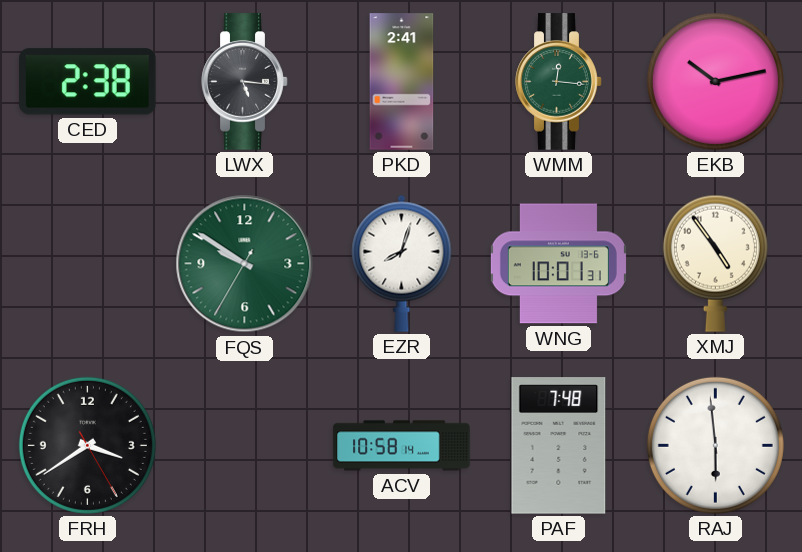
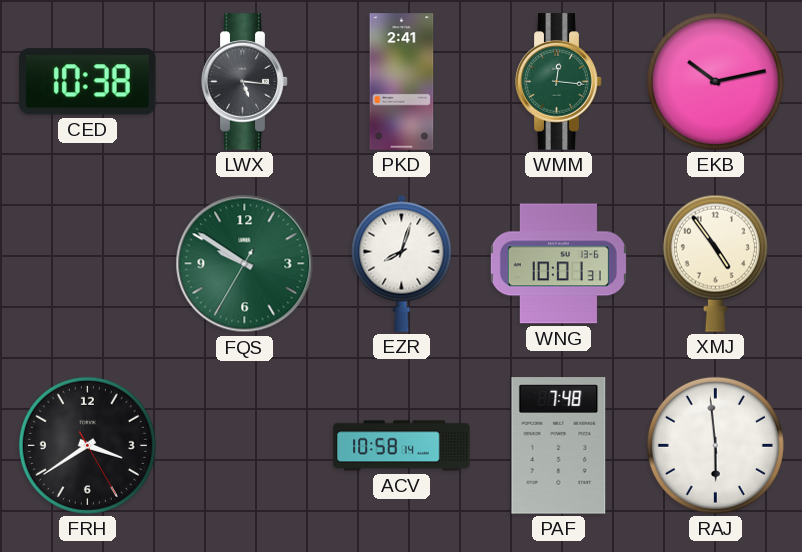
CED: 2:38 -> 10:38 (88, 82)
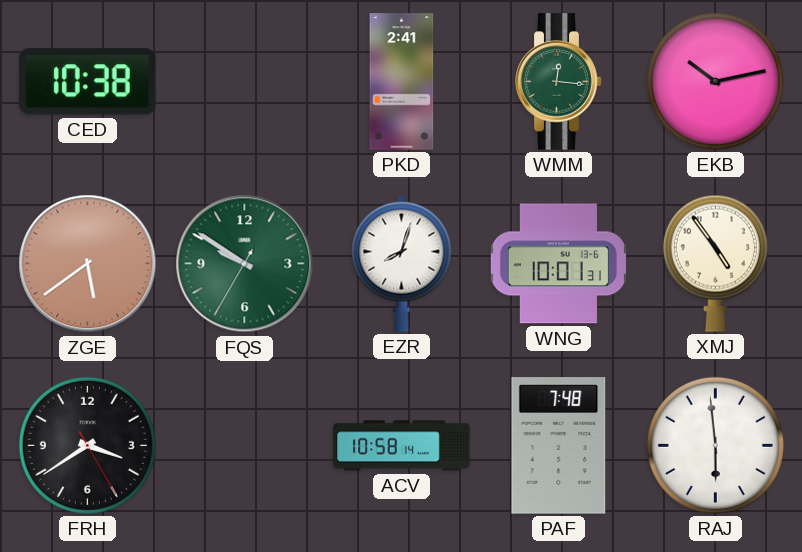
LWX: 5:16 -> none (245, 82)
ZGE: none -> 5:39 (88, 264)
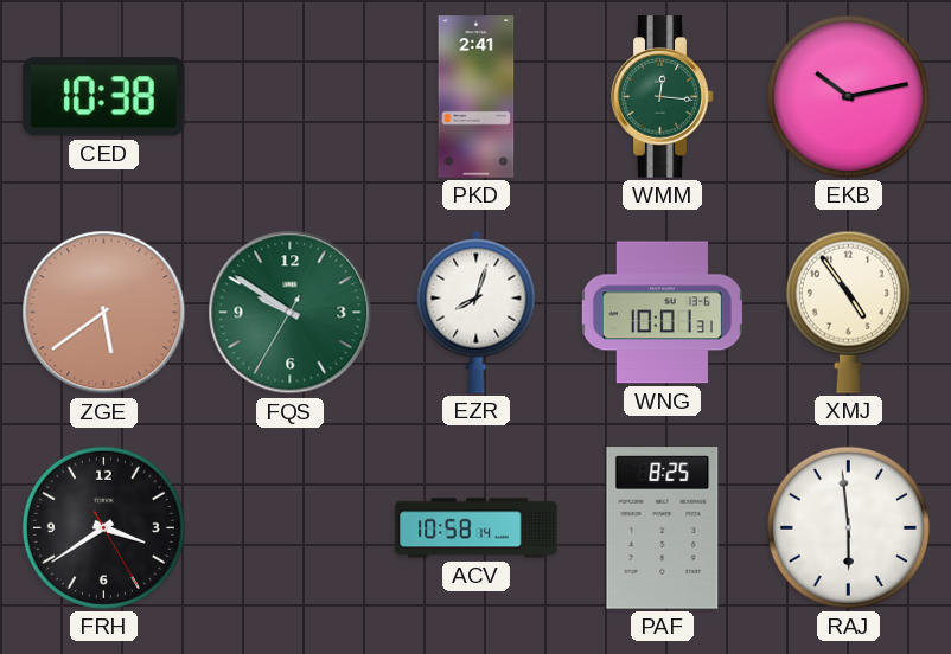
PAF: 7:48 -> 8:25 (663, 528)
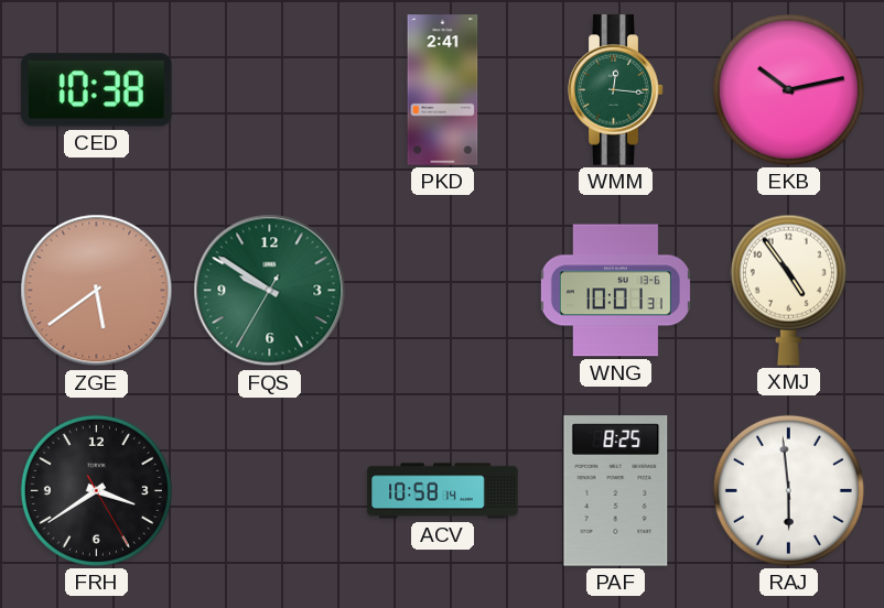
EZR: 8:03 -> none (477, 312)
